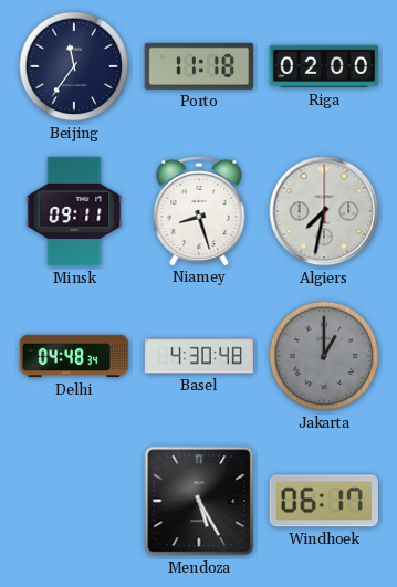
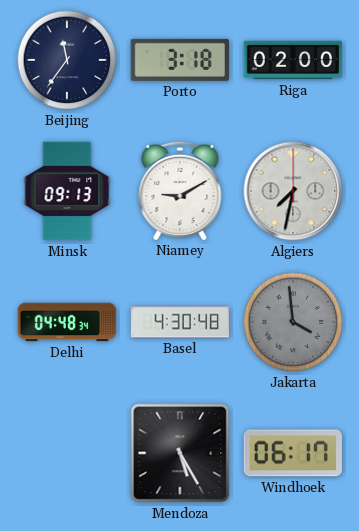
Porto: 11:18 -> 3:18 (179, 60)
Minsk: 09:11 -> 09:13 (67, 191)
Niamey: 8:27 -> 9:10 (180, 190)
Jakarta: 1:00 -> 3:59 (293, 322)
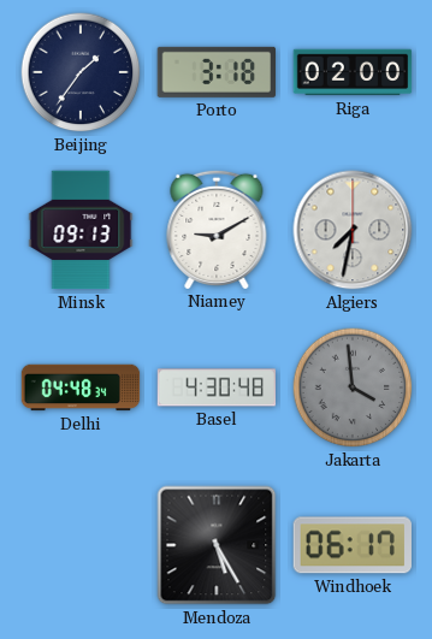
Beijing: 11:36 -> 1:36 (81, 72)
